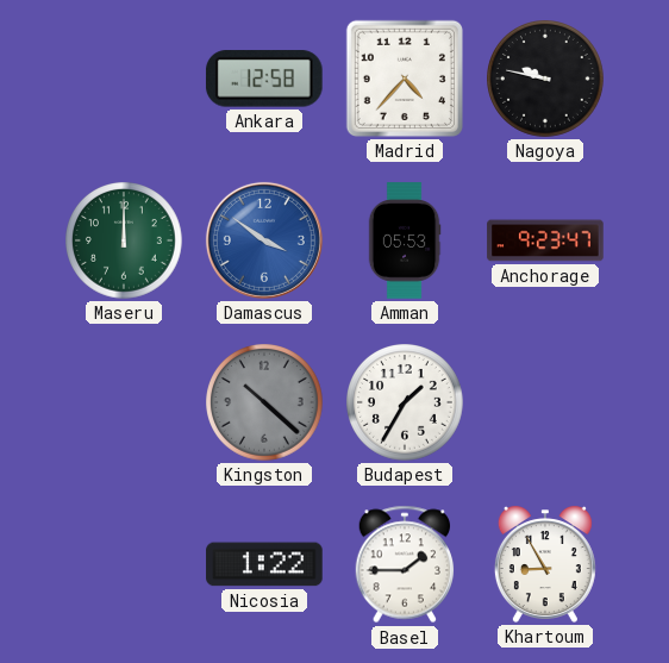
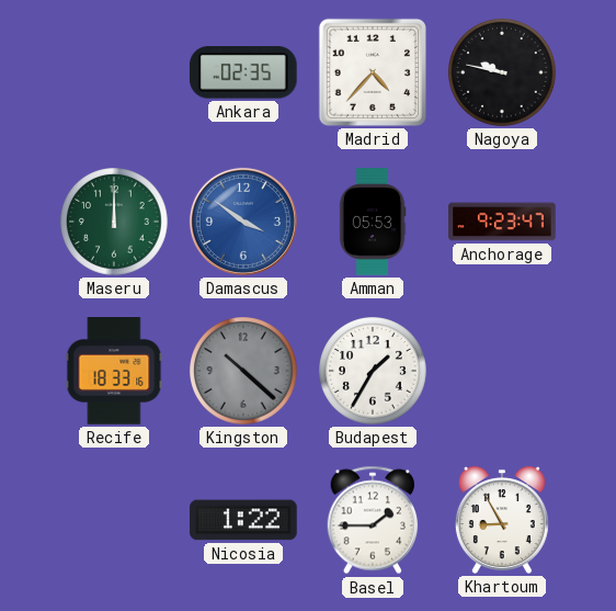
Ankara: 12:58 -> 02:35 (243, 72)
Recife: none -> 18:33 (114, 371)
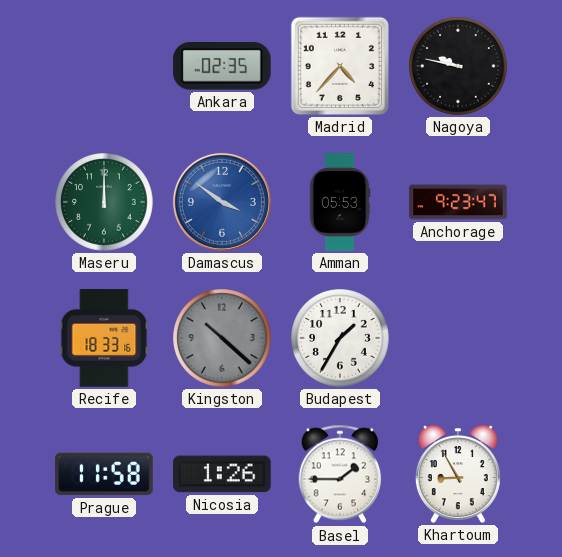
Prague: none -> 11:58 (104, 474)
Nicosia: 1:22 -> 1:26 (222, 474)
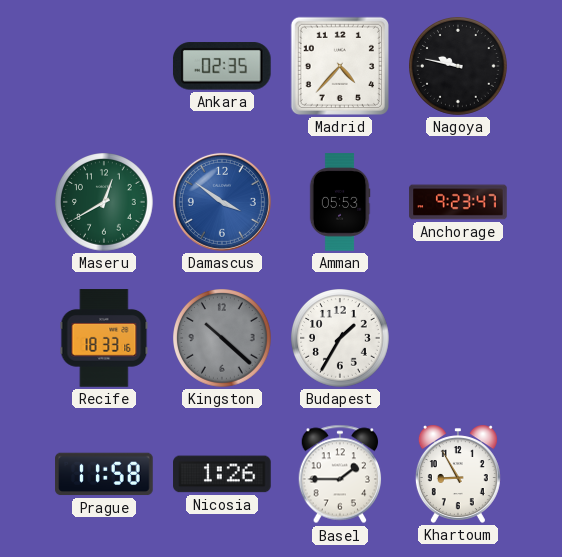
Maseru: 12:00 -> 12:40 (105, 203)
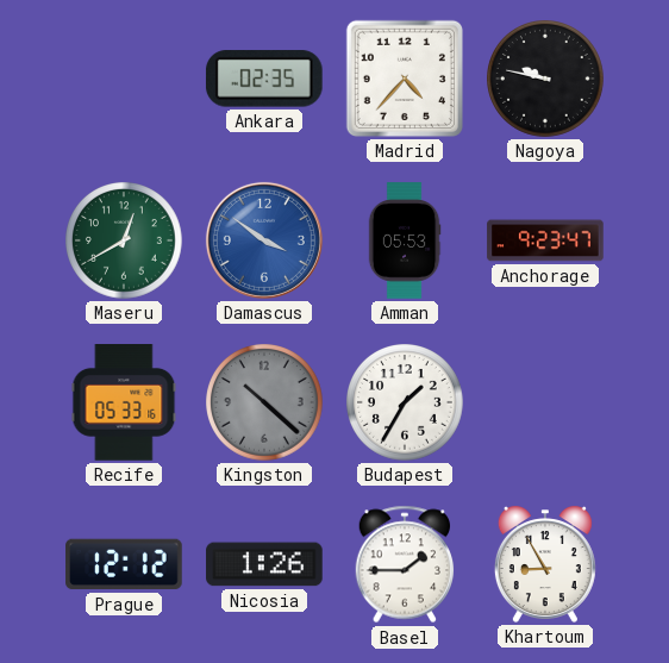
Recife: 18:33 -> 05:33 (124, 402)
Prague: 11:58 -> 12:12 (124, 564)
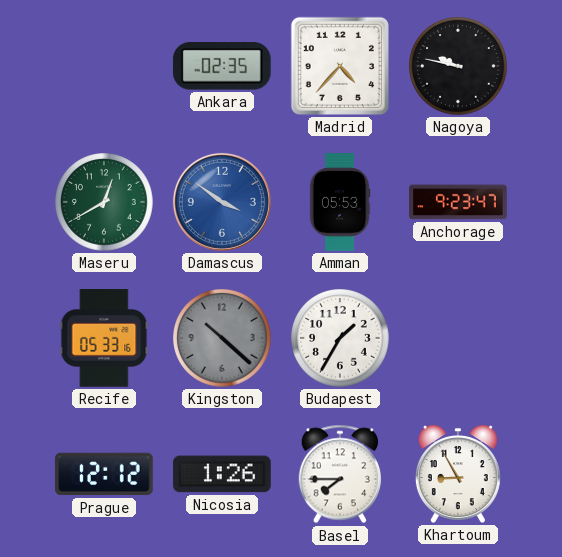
Basel: 1:45 -> 7:45 (340, 474)
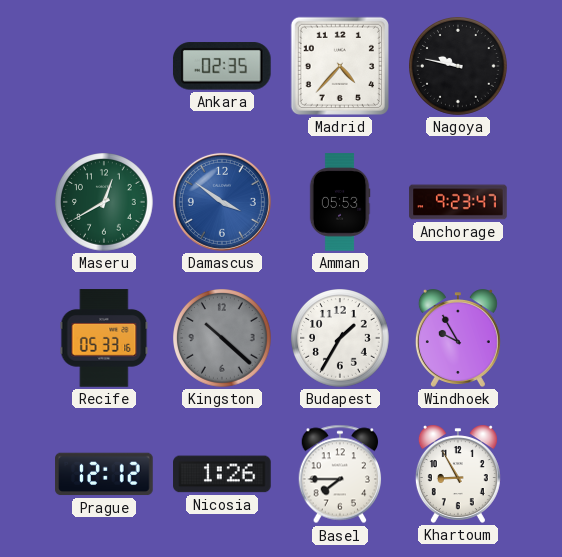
Windhoek: none -> 9:55 (458, 338)
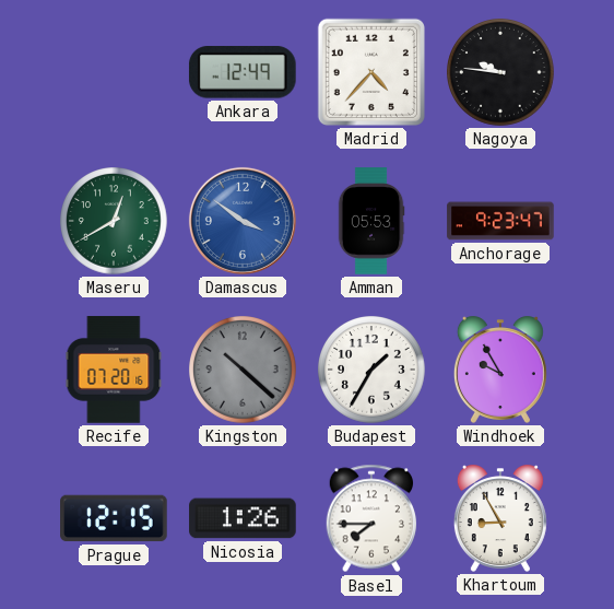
Ankara: 02:35 -> 12:49 (243, 72)
Nagoya: 9:47 -> 9:46 (501, 73)
Recife: 05:33 -> 07:20 (114, 370)
Prague: 12:12 -> 12:15 (114, 518)
